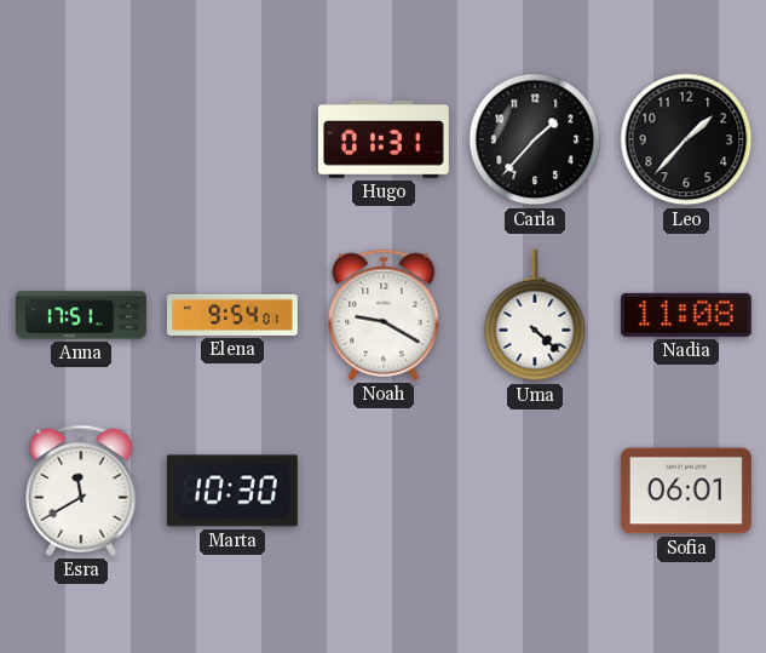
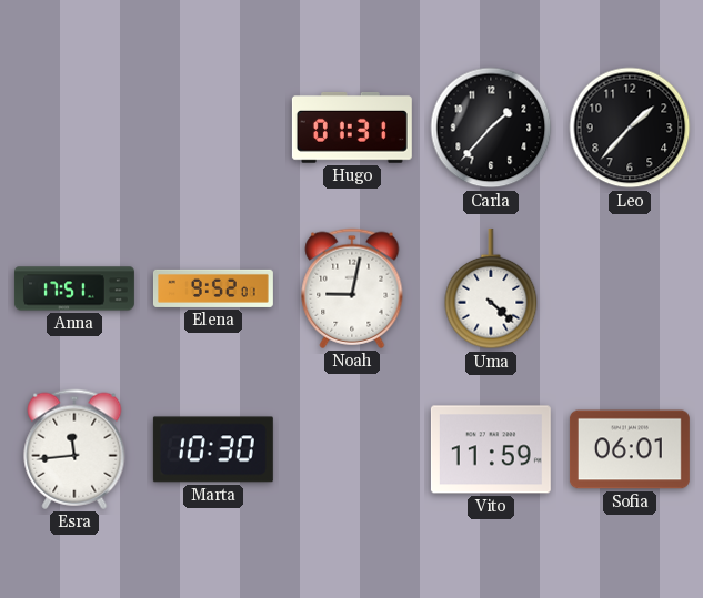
Elena: 9:54 -> 9:52 (213, 288)
Noah: 9:20 -> 9:02 (352, 288)
Nadia: 11:08 -> none (686, 315)
Esra: 11:40 -> 11:44 (74, 449)
Vito: none -> 11:59 (491, 449)
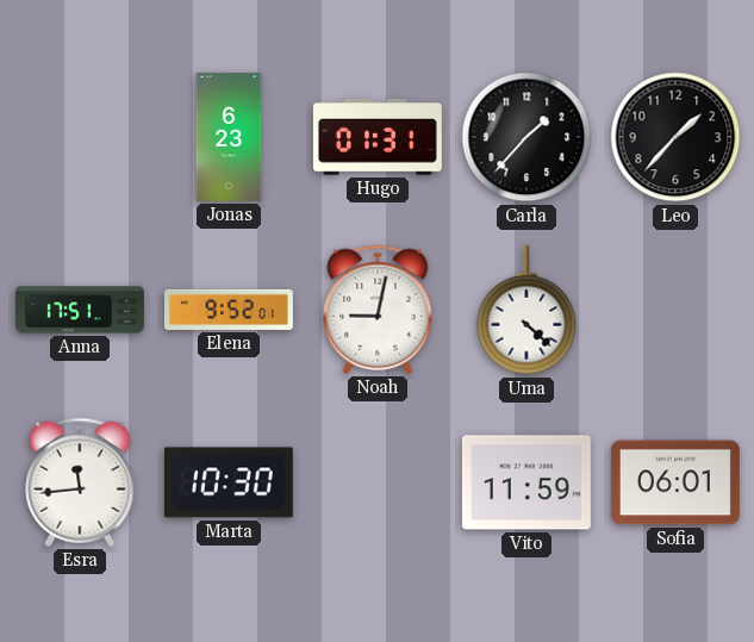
Jonas: none -> 6:23 (229, 137)
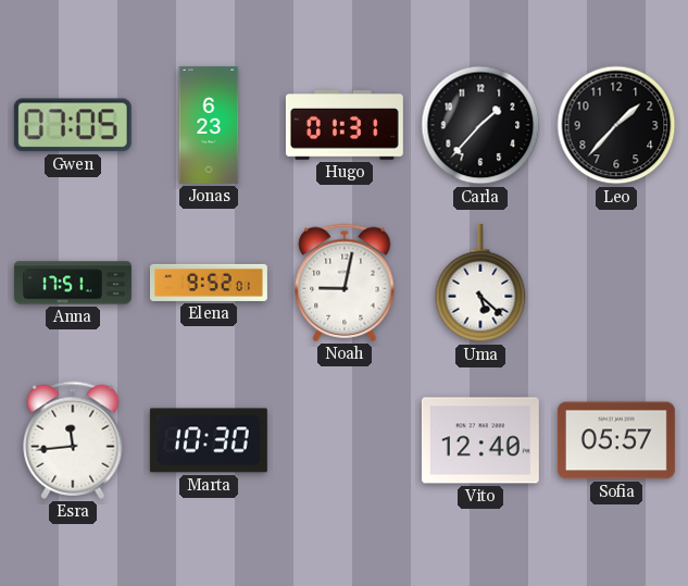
Gwen: none -> 07:05 (73, 125)
Uma: 4:22 -> 5:22 (480, 283)
Vito: 11:59 -> 12:40 (480, 440)
Sofia: 06:01 -> 05:57 (616, 440)
